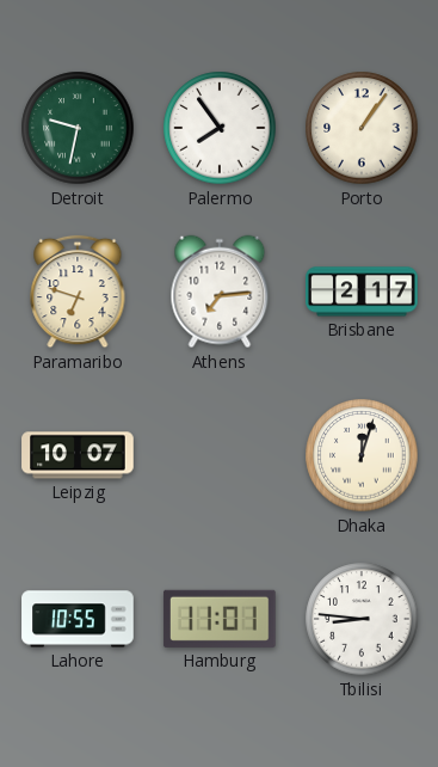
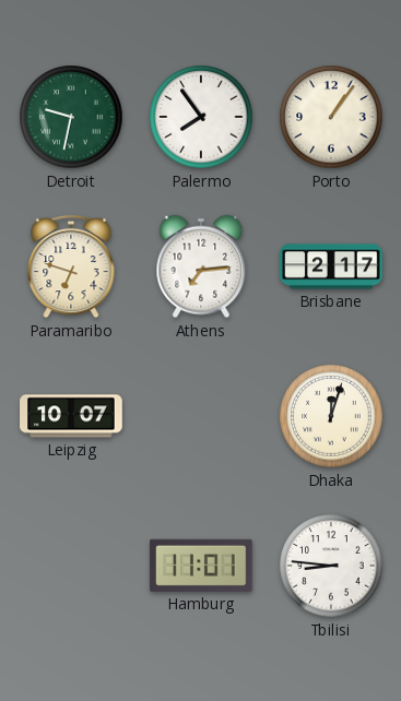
Lahore: 10:55 -> none (78, 619)
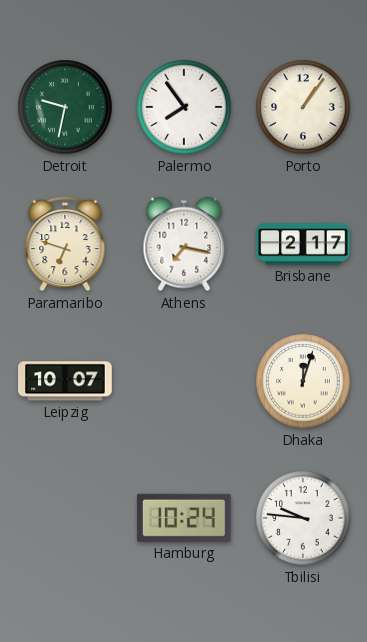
Athens: 7:14 -> 7:17 (184, 244)
Hamburg: 11:01 -> 10:24 (184, 518)
Tbilisi: 8:46 -> 9:46 (303, 518)
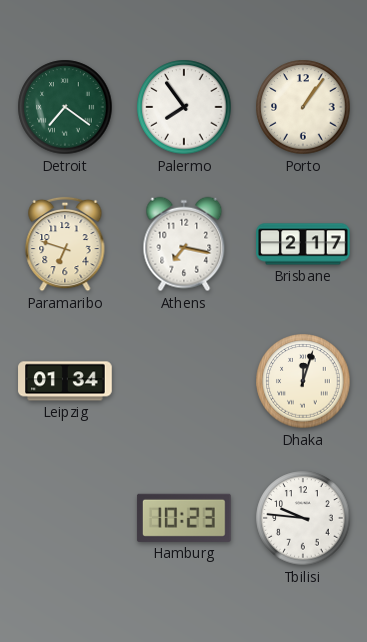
Detroit: 9:32 -> 7:21 (65, 107)
Leipzig: 10:07 -> 01:34 (65, 381)
Hamburg: 10:24 -> 10:23 (184, 518)
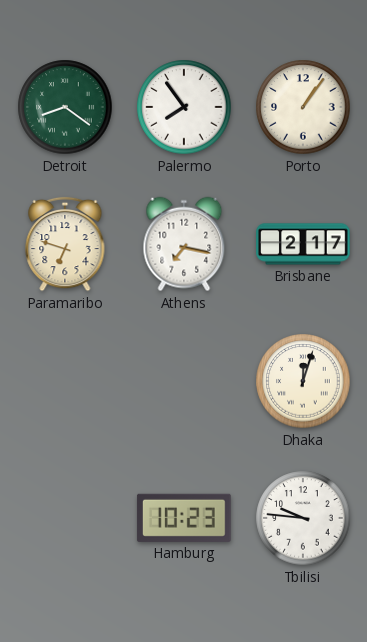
Detroit: 7:21 -> 8:21 (65, 107)
Leipzig: 01:34 -> none (65, 381)
